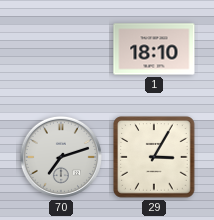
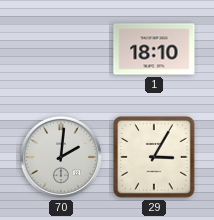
70: 7:12 -> 2:01 (61, 157)
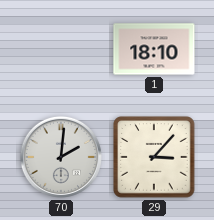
29: 3:05 -> 3:07 (154, 157)
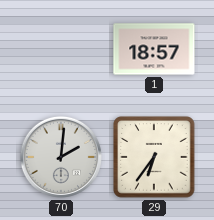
1: 18:10 -> 18:57 (154, 49)
29: 3:07 -> 6:36 (154, 157)
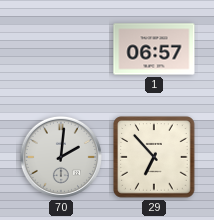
1: 18:57 -> 06:57 (154, 49)
29: 6:36 -> 6:53 (154, 157)
